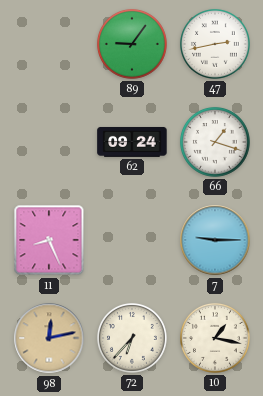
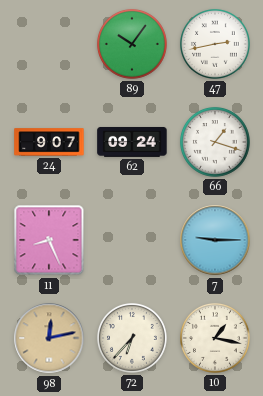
89: 9:06 -> 10:06 (132, 44)
24: none -> 9:07 (49, 142)
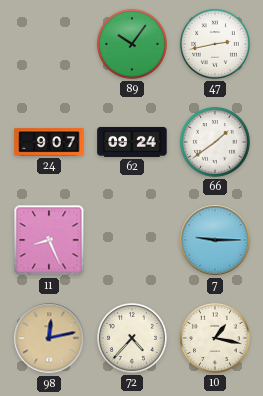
66: 1:18 -> 1:39 (215, 142)
72: 6:37 -> 4:37 (132, 338)
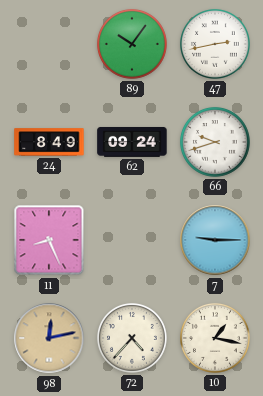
24: 9:07 -> 8:49 (49, 142)
66: 1:39 -> 9:42 (215, 142)
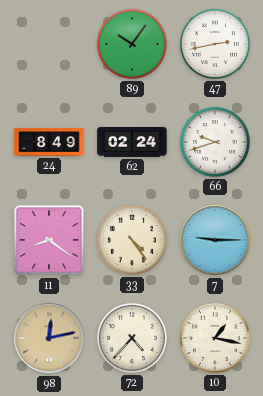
62: 09:24 -> 02:24 (132, 142)
11: 8:26 -> 8:21 (49, 240)
33: none -> 4:24 (132, 240)
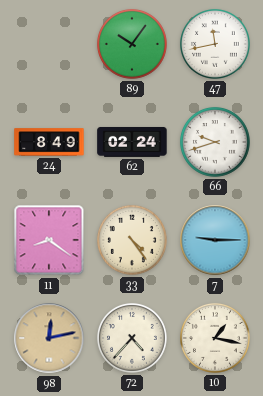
47: 2:43 -> 11:43 (215, 44)
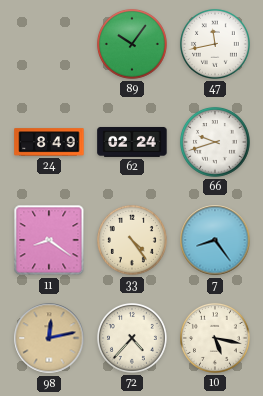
7: 9:15 -> 8:24 (215, 240)
10: 1:17 -> 5:17 (215, 338)
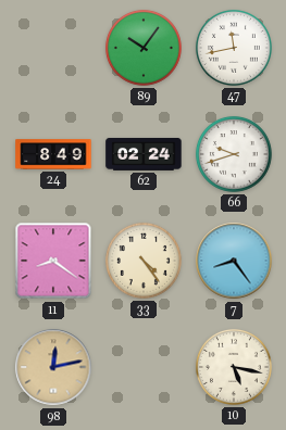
72: 4:37 -> none (132, 338)
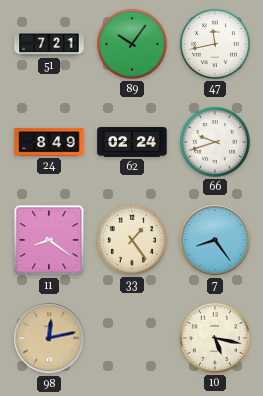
51: none -> 7:21 (49, 44)
33: 4:24 -> 1:24 (132, 240)
